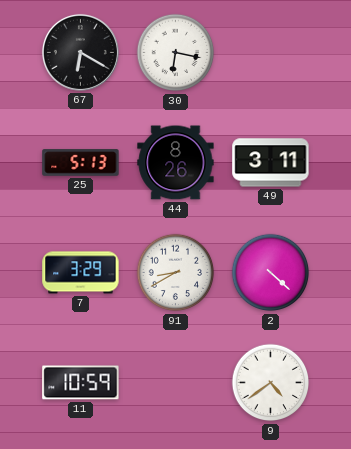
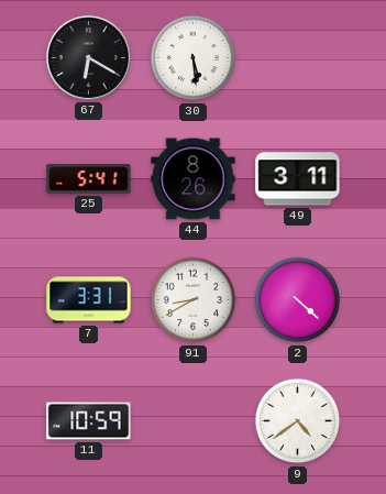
30: 6:17 -> 5:29 (194, 58)
25: 5:13 -> 5:41 (89, 179)
7: 3:29 -> 3:31 (89, 300)
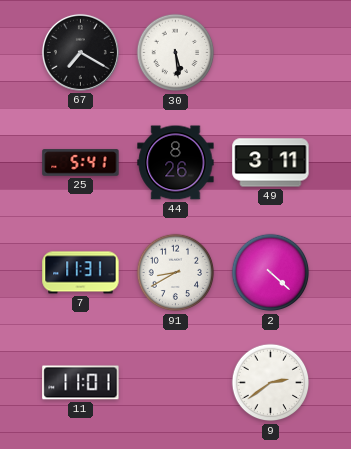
67: 6:20 -> 7:20 (80, 52)
7: 3:31 -> 11:31 (81, 273)
11: 10:59 -> 11:01 (81, 383)
9: 4:39 -> 2:39 (271, 383)
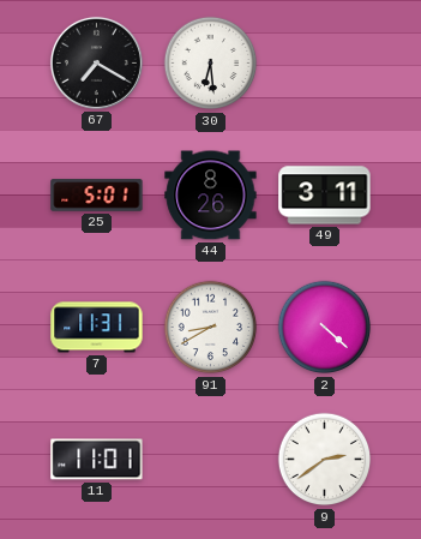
30: 5:29 -> 6:29 (211, 64)
25: 5:41 -> 5:01 (97, 196)
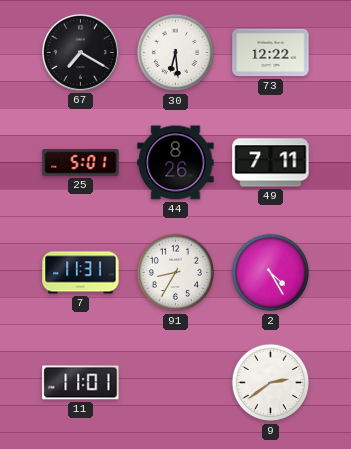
73: none -> 12:22 (271, 53)
49: 3:11 -> 7:11 (271, 163)
91: 8:40 -> 8:35 (176, 273)
2: 4:22 -> 4:25 (271, 273)
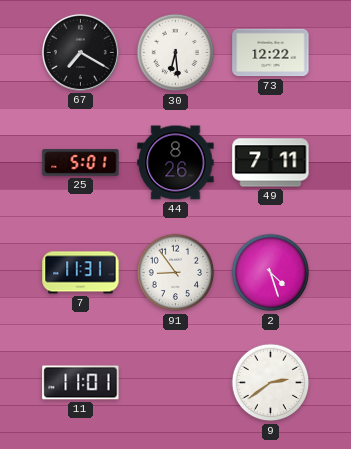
91: 8:35 -> 8:54 (176, 273)
2: 4:25 -> 4:27 (271, 273)
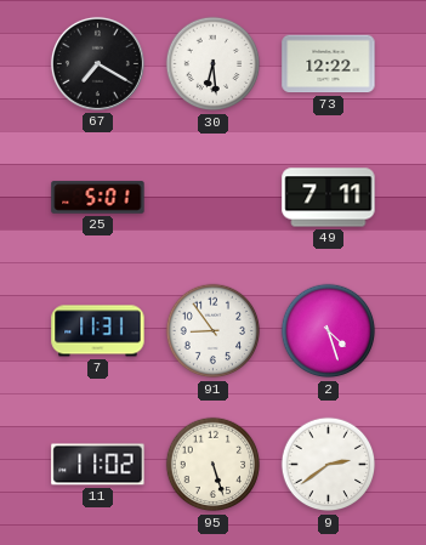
44: 8:26 -> none (176, 163)
11: 11:01 -> 11:02 (98, 465)
95: none -> 5:27 (214, 465)
